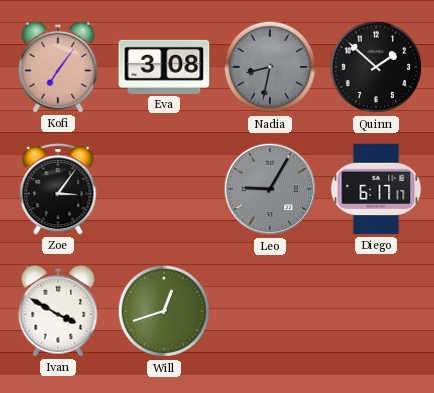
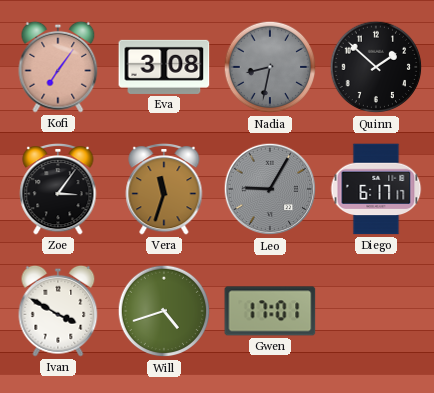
Vera: none -> 11:33 (164, 189)
Will: 12:42 -> 4:42 (164, 311)
Gwen: none -> 17:01 (270, 311)
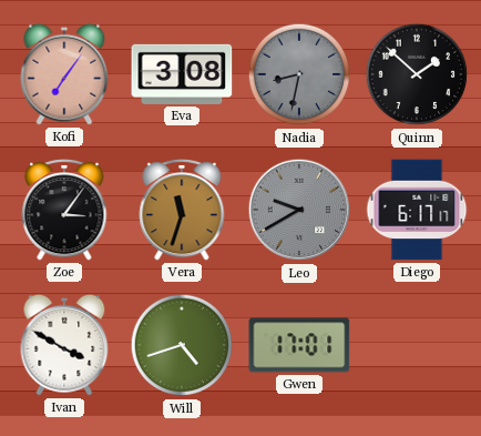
Leo: 9:05 -> 9:40 (299, 210)
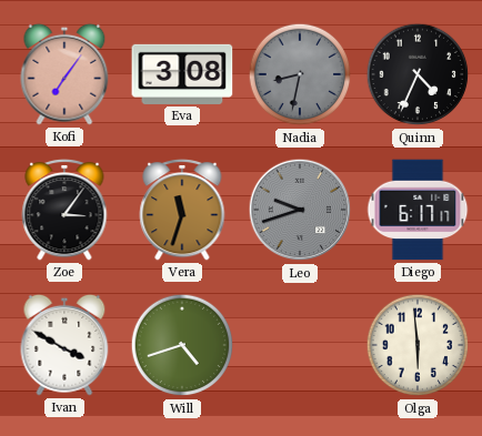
Quinn: 1:52 -> 4:34 (418, 74)
Leo: 9:40 -> 9:42 (300, 210)
Gwen: 17:01 -> none (299, 345)
Olga: none -> 5:59 (418, 345)
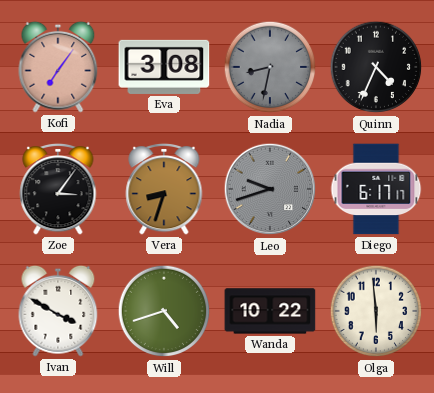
Vera: 11:33 -> 8:33 (164, 189)
Wanda: none -> 10:22 (270, 311)
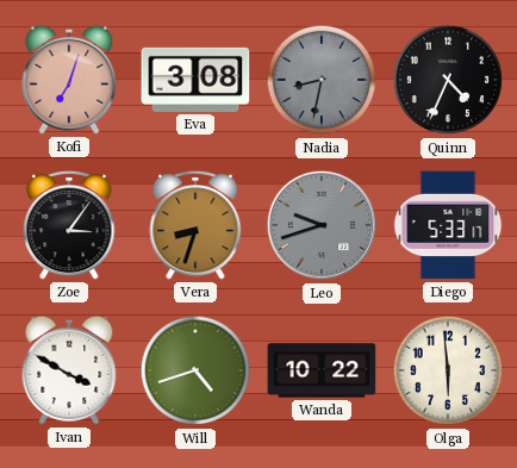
Kofi: 7:06 -> 7:03 (69, 80)
Diego: 6:17 -> 5:33 (448, 225)
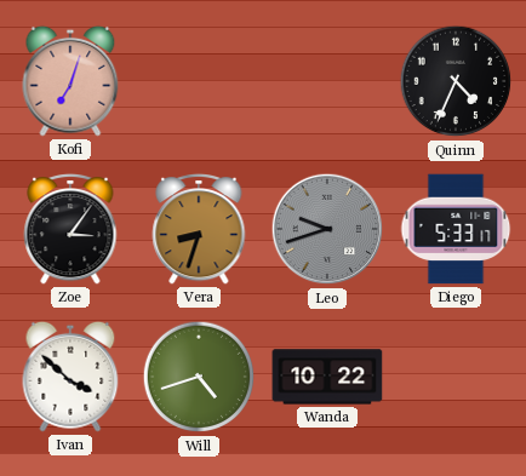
Eva: 3:08 -> none (195, 80)
Nadia: 8:32 -> none (322, 80)
Ivan: 3:50 -> 3:52 (70, 377)
Olga: 5:59 -> none (448, 370)
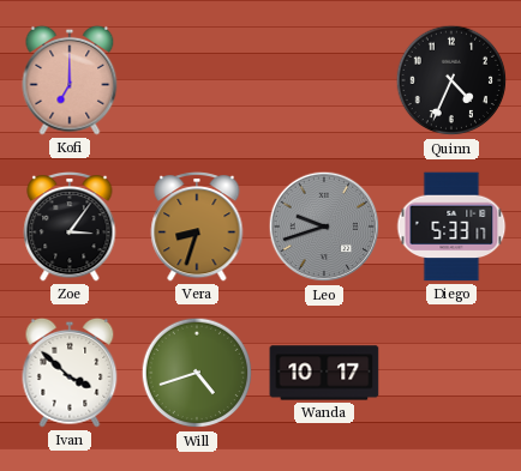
Kofi: 7:03 -> 7:00 (70, 80)
Wanda: 10:22 -> 10:17 (324, 373)
